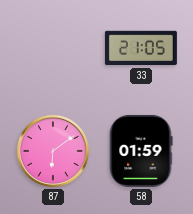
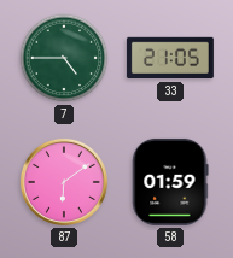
7: none -> 4:45 (64, 58)
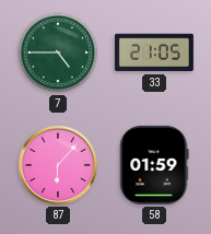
87: 6:09 -> 6:07 (58, 165)
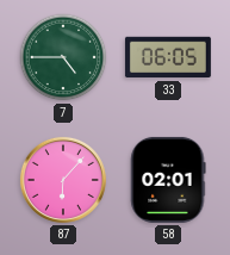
33: 21:05 -> 06:05 (168, 57)
58: 01:59 -> 02:01 (168, 180)
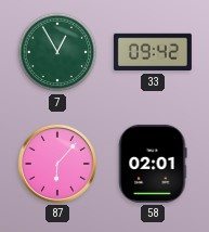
7: 4:45 -> 12:55 (57, 52)
33: 06:05 -> 09:42 (153, 52)
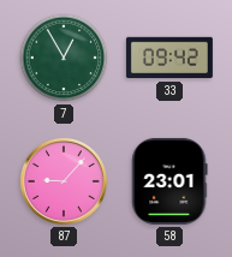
87: 6:07 -> 9:07 (64, 181)
58: 02:01 -> 23:01 (169, 181)
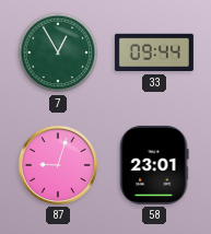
33: 09:42 -> 09:44 (154, 52)
87: 9:07 -> 9:03 (58, 165)
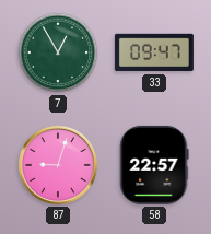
33: 09:44 -> 09:47 (154, 52)
58: 23:01 -> 22:57 (154, 165)
